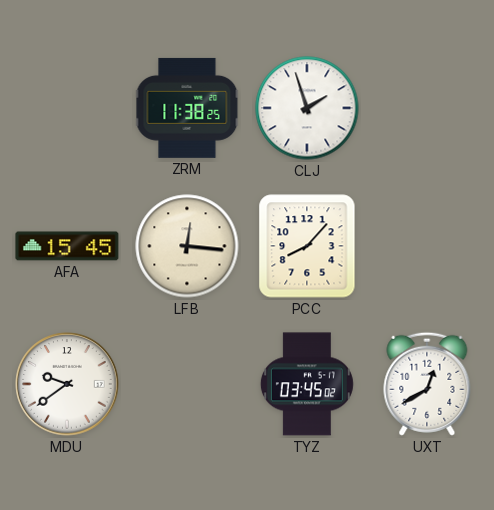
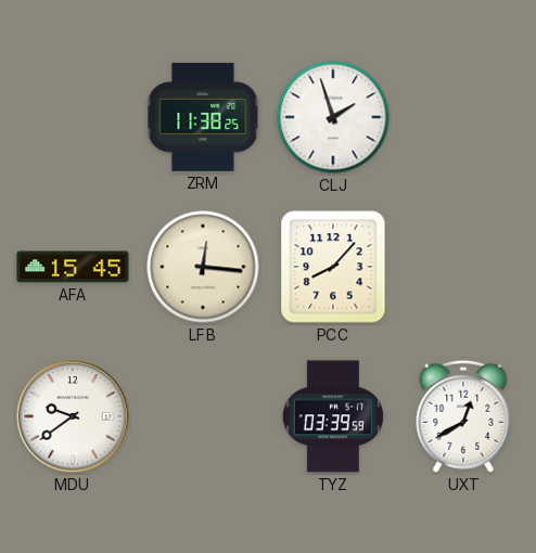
TYZ: 03:45 -> 03:39 (333, 416)
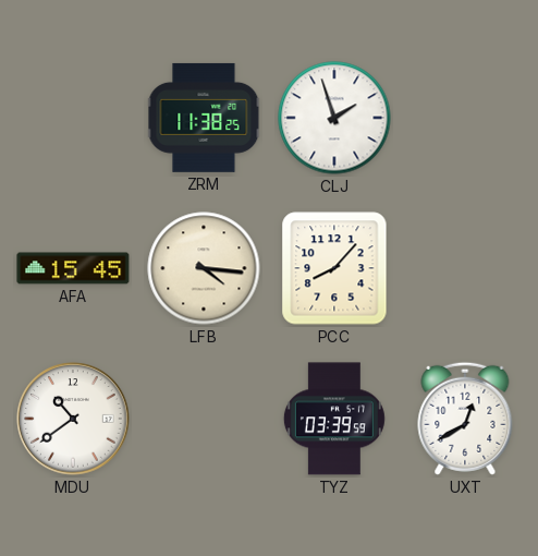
LFB: 12:16 -> 4:16 (204, 268)
MDU: 9:39 -> 10:39 (73, 419)
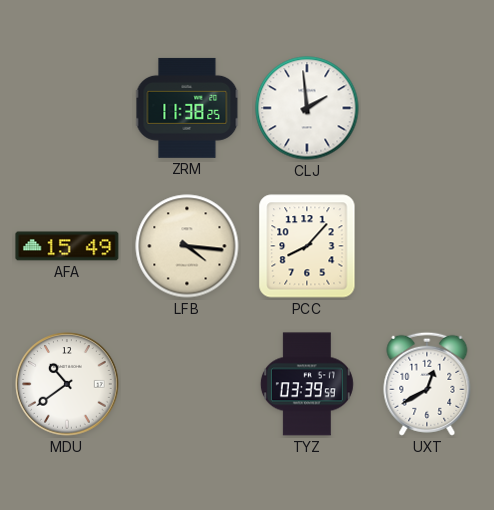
CLJ: 1:57 -> 1:59 (307, 108)
AFA: 15:45 -> 15:49 (67, 246)
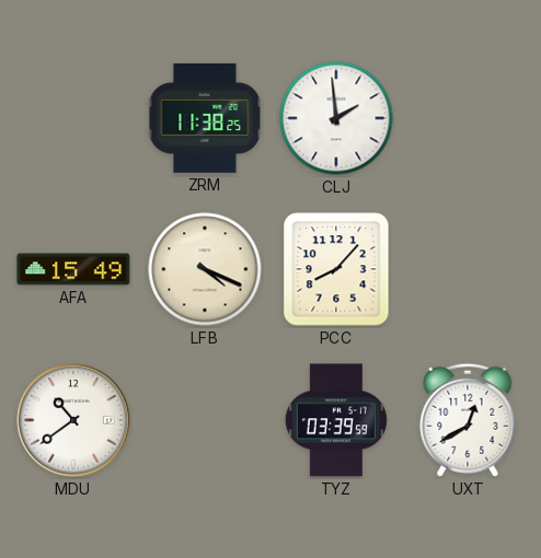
LFB: 4:16 -> 4:19 (205, 269)
